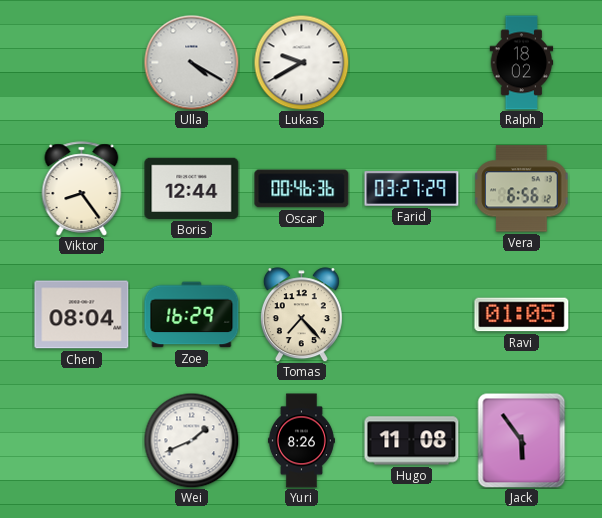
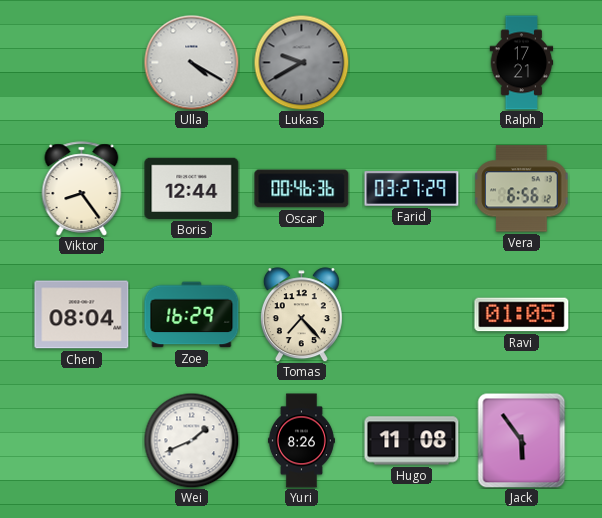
Lukas dial: white -> grey (301, 62)
Ralph: 18:02 -> 17:21 (522, 63)
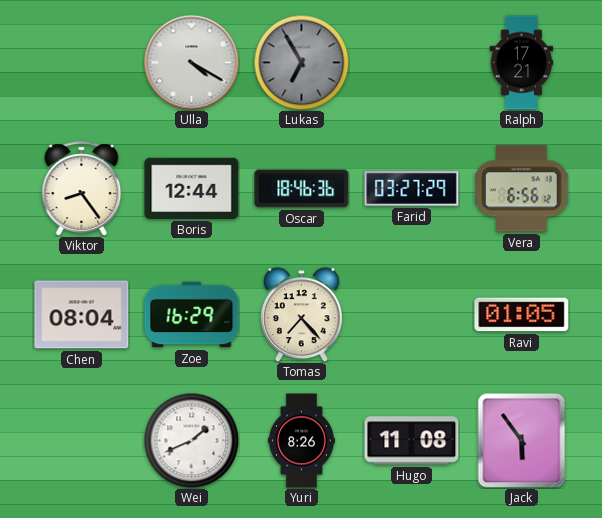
Lukas: 9:40 -> 6:55 (301, 62)
Oscar: 00:46 -> 18:46 (302, 189)
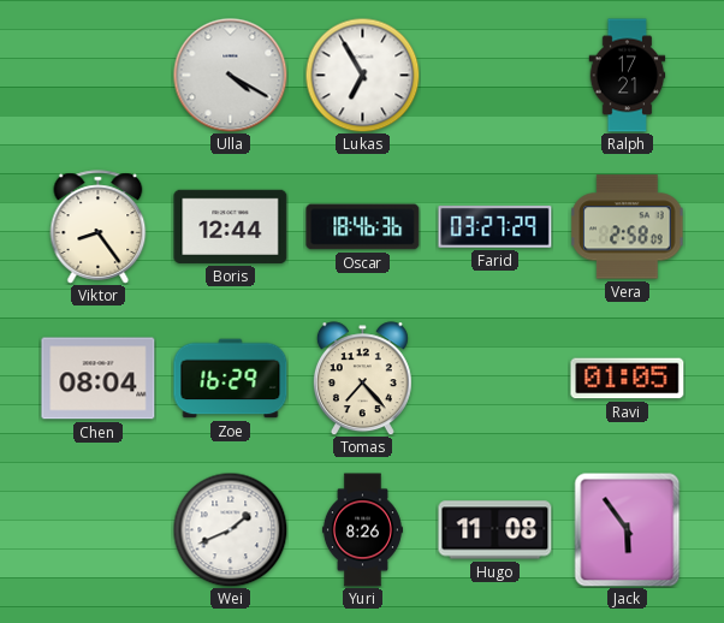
Lukas dial: grey -> white (362, 75)
Vera: 6:56 -> 2:58 (628, 227)
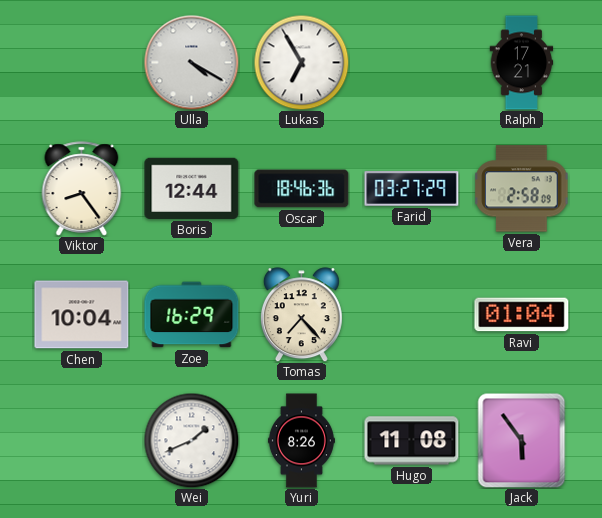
Chen: 08:04 -> 10:04 (82, 315)
Ravi: 01:05 -> 01:04 (522, 315)
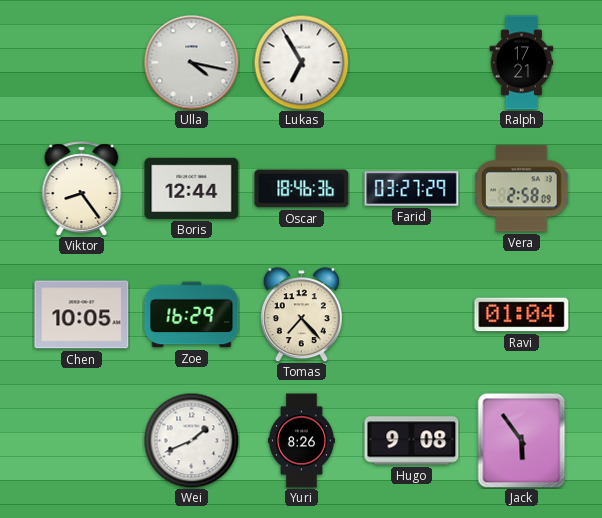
Ulla: 4:20 -> 4:17 (191, 62)
Chen: 10:04 -> 10:05 (82, 315)
Hugo: 11:08 -> 9:08 (412, 441)
